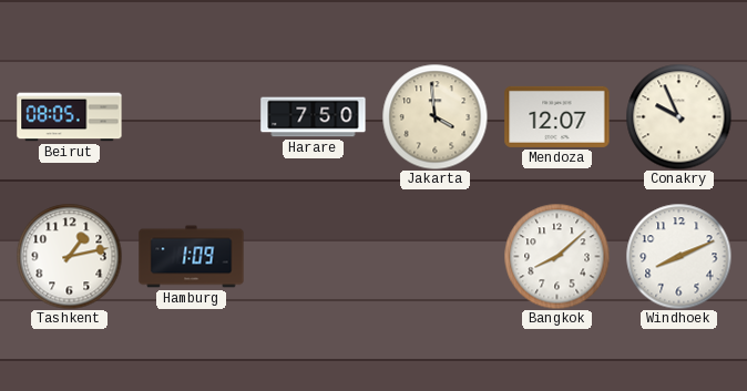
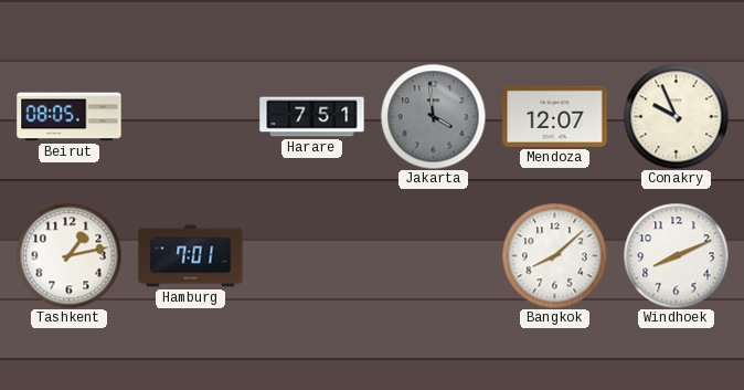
Harare: 7:50 -> 7:51 (312, 117)
Jakarta dial: cream -> grey (433, 116)
Hamburg: 1:09 -> 7:01 (191, 256)
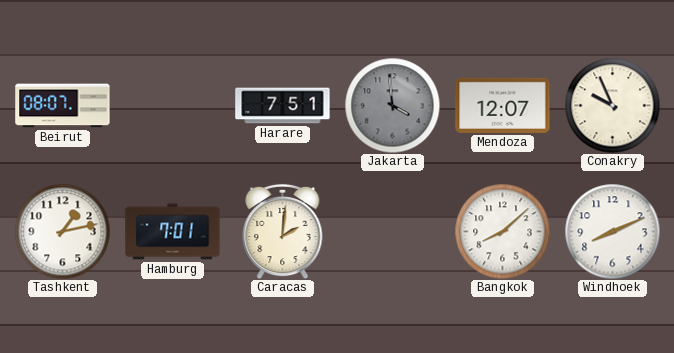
Beirut: 08:05 -> 08:07 (63, 106)
Caracas: none -> 2:01 (283, 231)
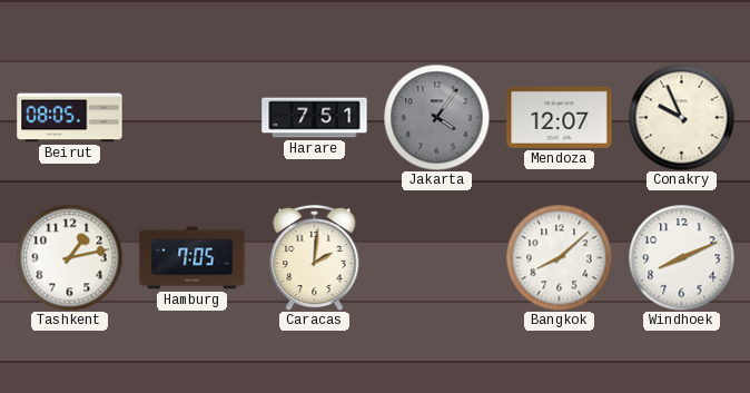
Beirut: 08:07 -> 08:05 (70, 118)
Jakarta: 3:59 -> 4:06 (436, 117)
Hamburg: 7:01 -> 7:05 (193, 258)
